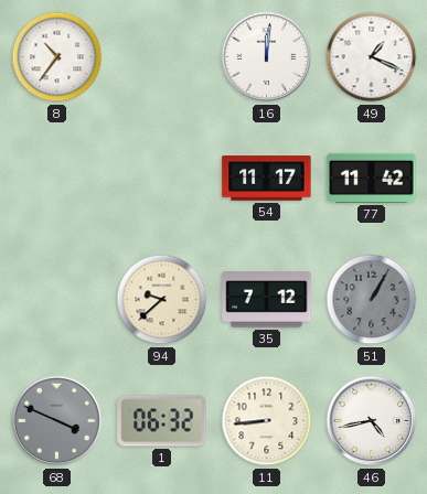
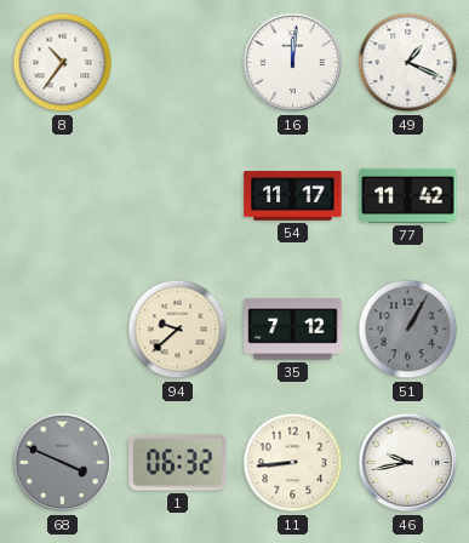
46: 4:43 -> 9:43 (408, 463)
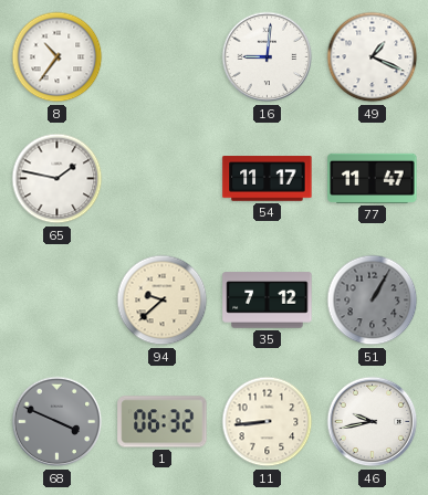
16: 12:01 -> 9:01 (268, 57)
65: none -> 1:47 (58, 179)
77: 11:42 -> 11:47 (373, 178)
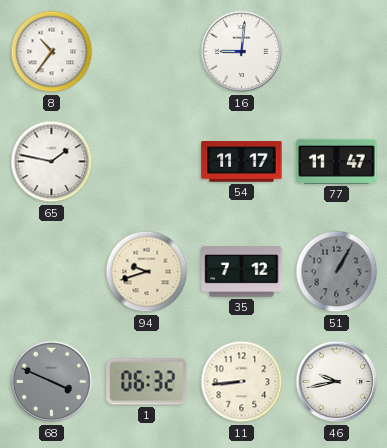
49: 1:19 -> none (373, 57)
94: 9:38 -> 9:42 (147, 272)
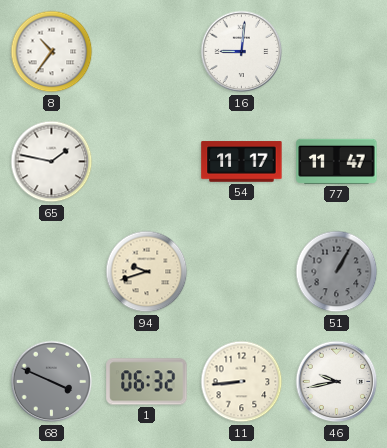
35: 7:12 -> none (242, 272)
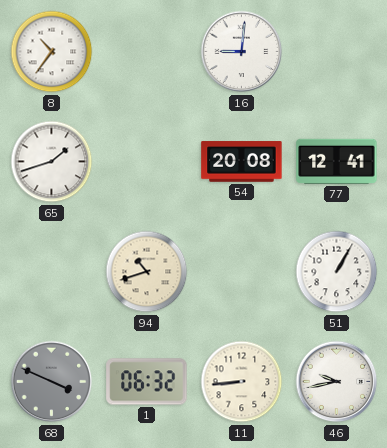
65: 1:47 -> 1:42 (52, 162)
54: 11:17 -> 20:08 (242, 162)
77: 11:47 -> 12:41 (337, 161)
94: 9:42 -> 10:42 (147, 272)
51 dial: grey -> white (337, 272)
